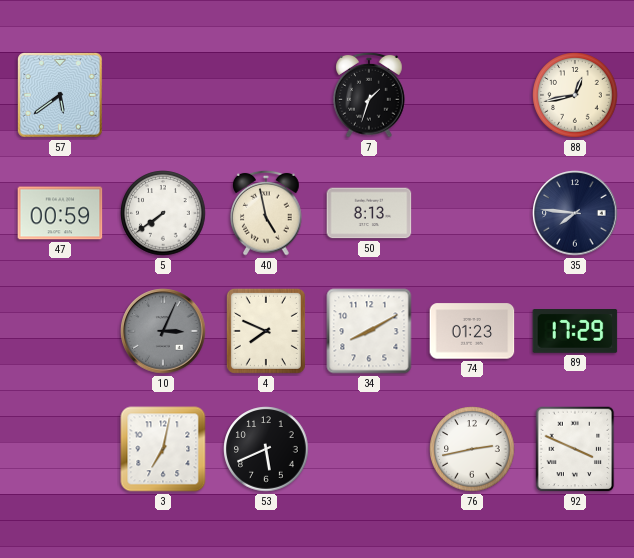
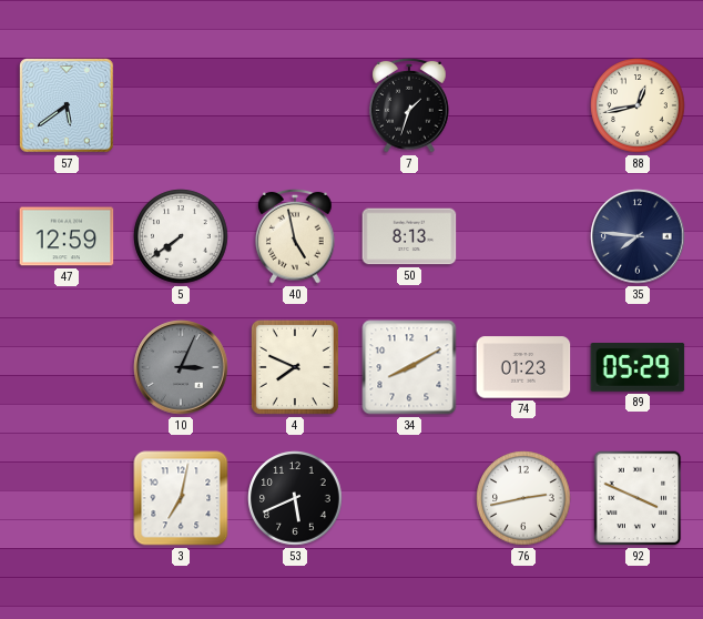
47: 00:59 -> 12:59 (67, 236)
89: 17:29 -> 05:29 (638, 368)
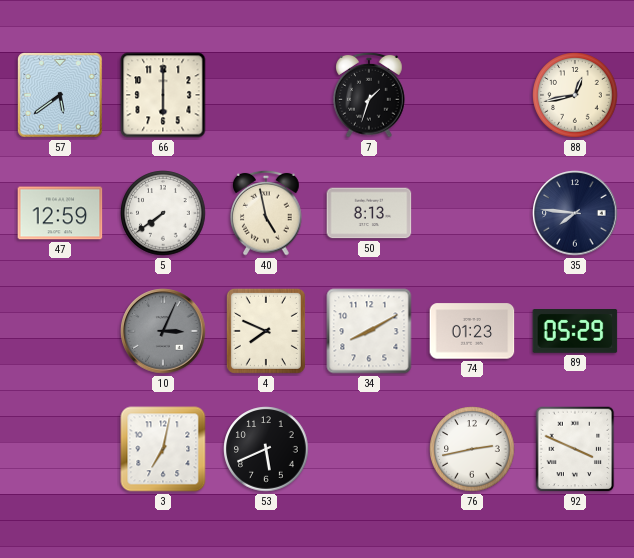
66: none -> 6:00 (163, 95)
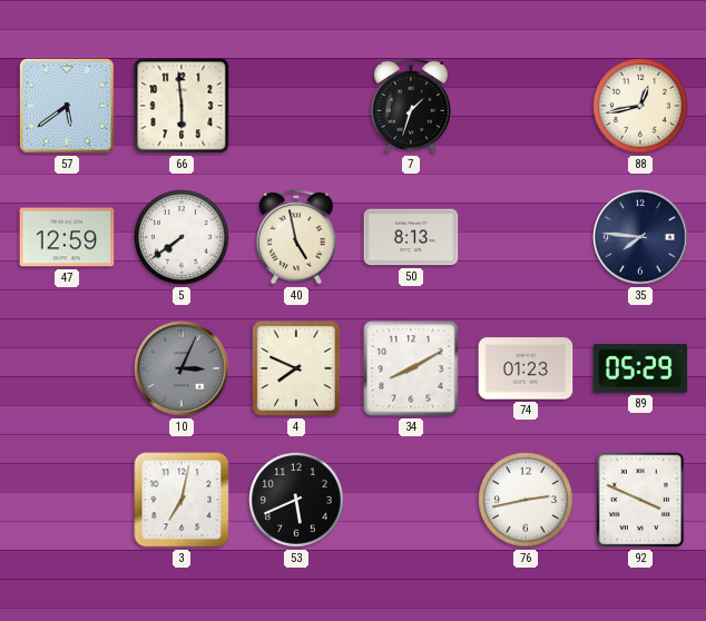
66: 6:00 -> 5:59 (182, 106)
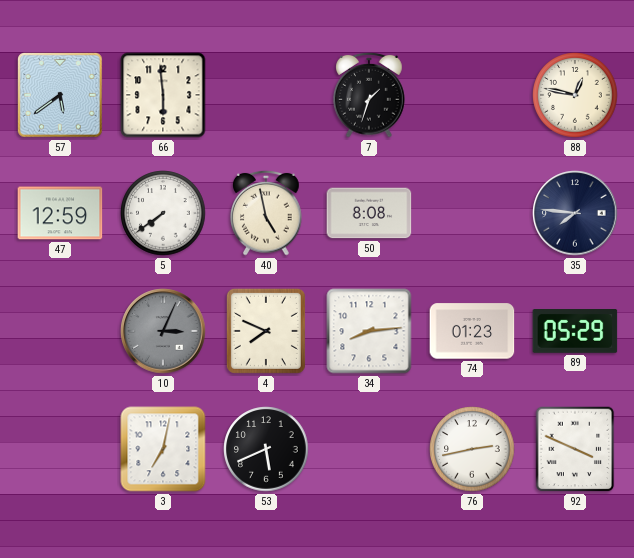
88: 12:43 -> 12:47 (575, 95)
50: 8:13 -> 8:08 (369, 213)
34: 8:10 -> 8:14 (369, 331)
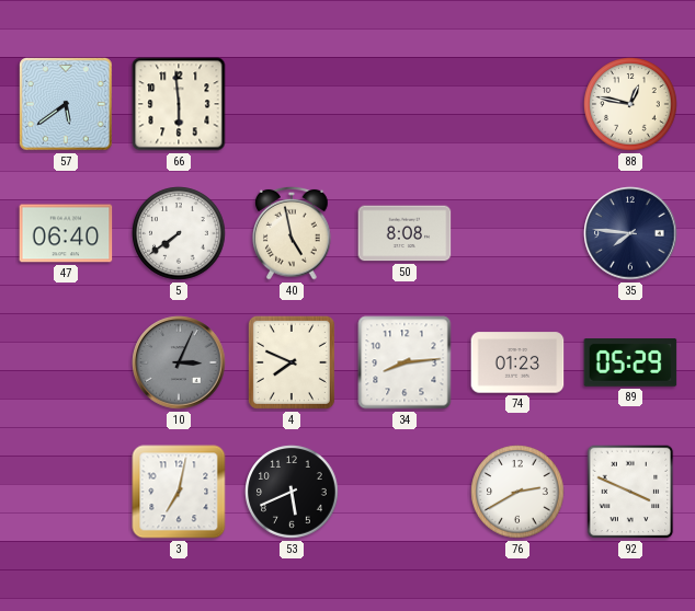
7: 1:33 -> none (369, 95)
47: 12:59 -> 06:40 (66, 233)
76: 2:43 -> 2:40 (517, 492)
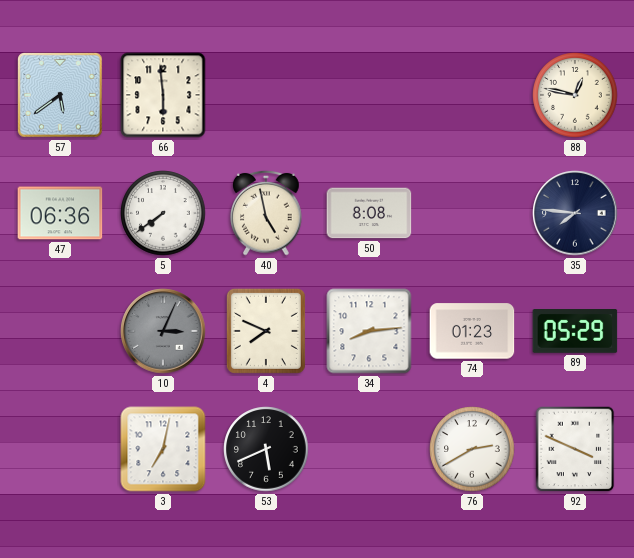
47: 06:40 -> 06:36 (60, 213)
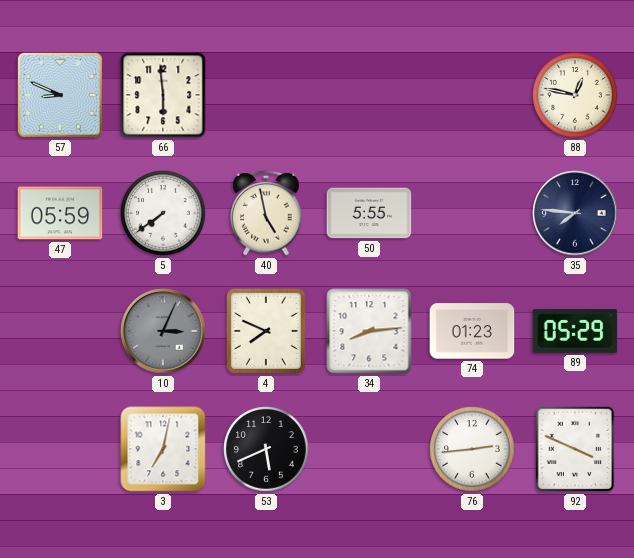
57: 5:39 -> 8:49 (60, 95)
47: 06:36 -> 05:59 (60, 213)
50: 8:08 -> 5:55 (369, 213)
76: 2:40 -> 2:44 (472, 449)
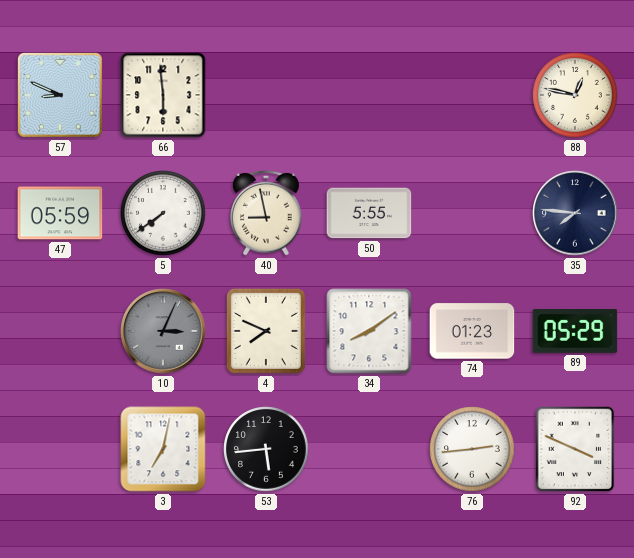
40: 4:58 -> 8:58 (266, 213)
34: 8:14 -> 8:09 (369, 331)
53: 5:41 -> 5:44 (266, 449)
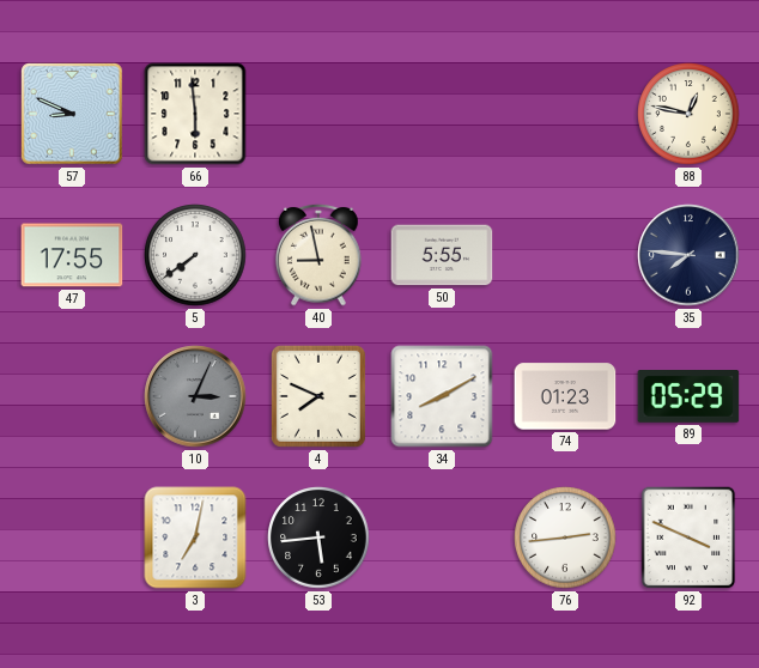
47: 05:59 -> 17:55 (72, 255)
34: 8:09 -> 8:10 (442, 396)
